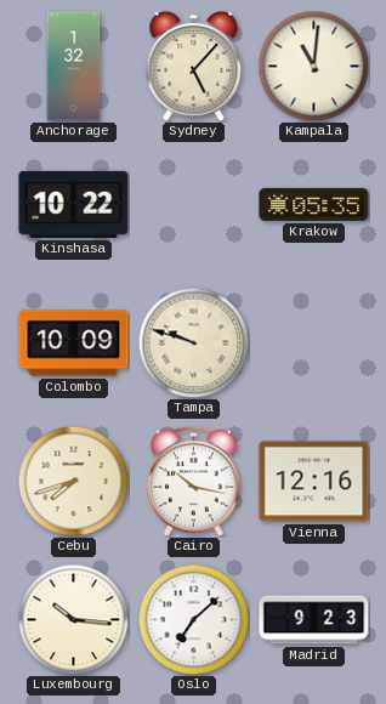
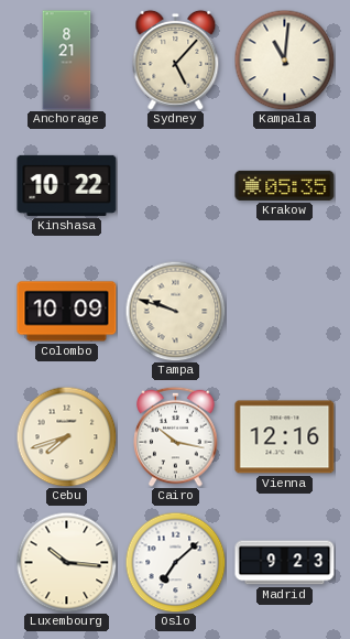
Anchorage: 1:32 -> 8:21 (67, 61)
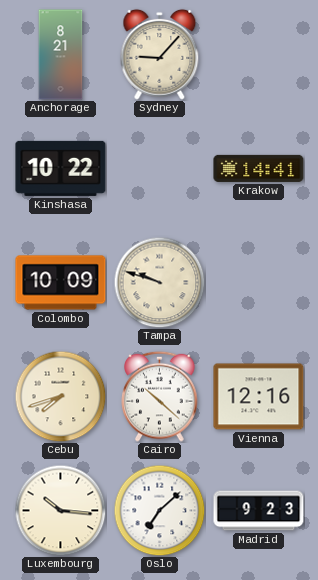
Sydney: 5:07 -> 9:07 (160, 54)
Kampala: 11:01 -> none (284, 59)
Krakow: 05:35 -> 14:41 (259, 168)
Cairo: 10:17 -> 10:22 (160, 396)
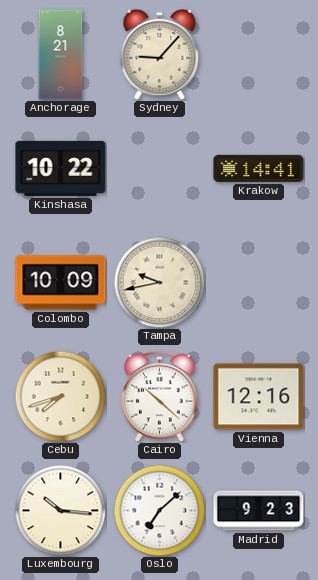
Tampa: 9:48 -> 9:43 (159, 282)
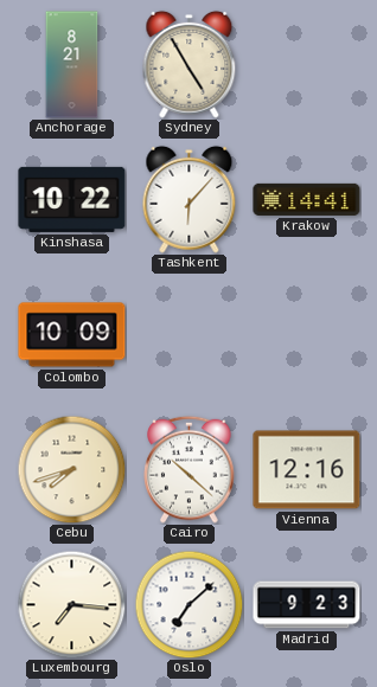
Sydney: 9:07 -> 4:55 (190, 64)
Tashkent: none -> 6:07 (190, 199)
Tampa: 9:43 -> none (159, 282)
Luxembourg: 10:16 -> 7:16 (71, 604)
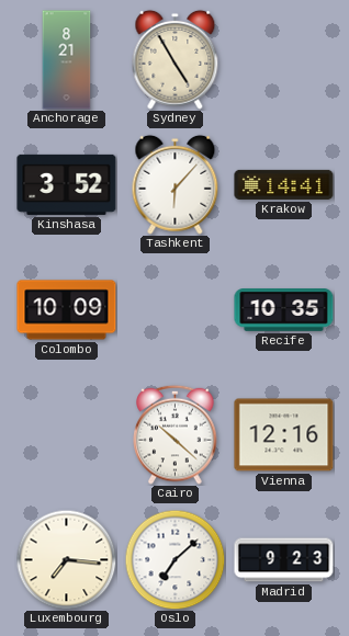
Kinshasa: 10:22 -> 3:52 (67, 184)
Recife: none -> 10:35 (284, 310)
Cebu: 7:42 -> none (71, 469)
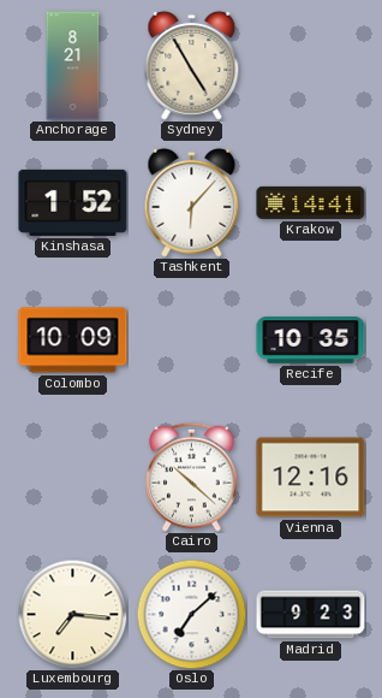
Kinshasa: 3:52 -> 1:52 (73, 202)
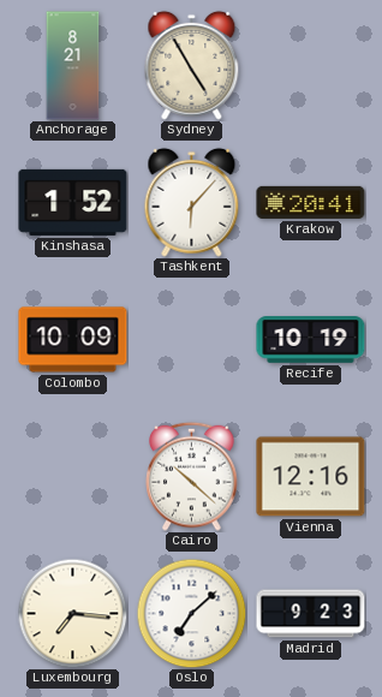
Krakow: 14:41 -> 20:41 (311, 202)
Recife: 10:35 -> 10:19 (311, 340)
